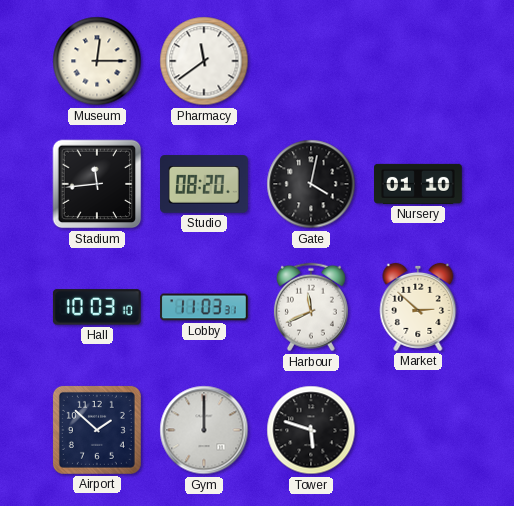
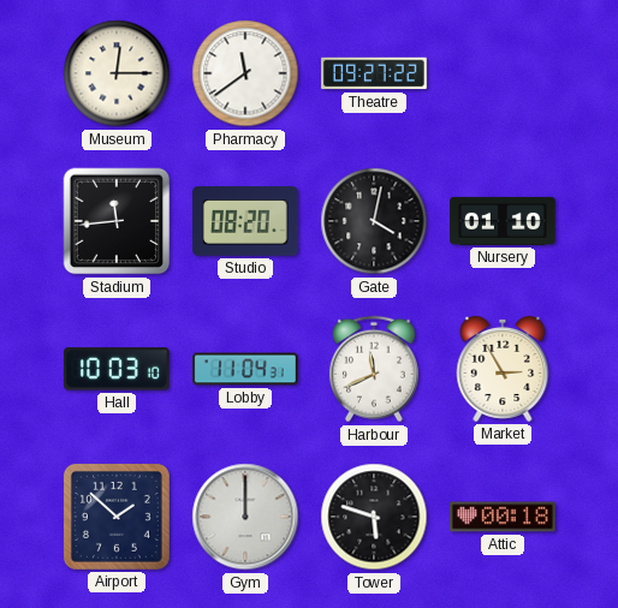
Theatre: none -> 09:27 (375, 73)
Lobby: 11:03 -> 11:04 (246, 369)
Market: 2:52 -> 2:55 (503, 369)
Attic: none -> 00:18 (504, 517)
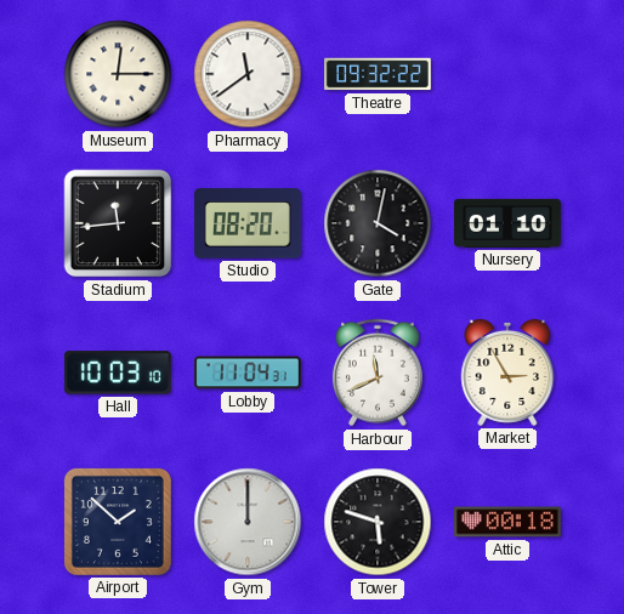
Theatre: 09:27 -> 09:32 (379, 74)
